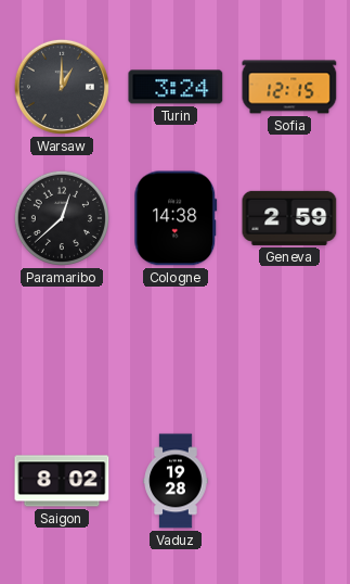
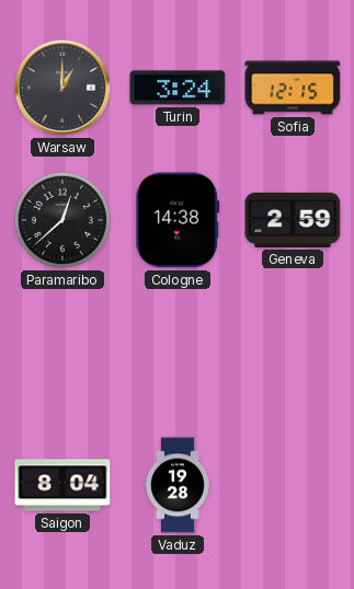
Saigon: 8:02 -> 8:04 (62, 485)
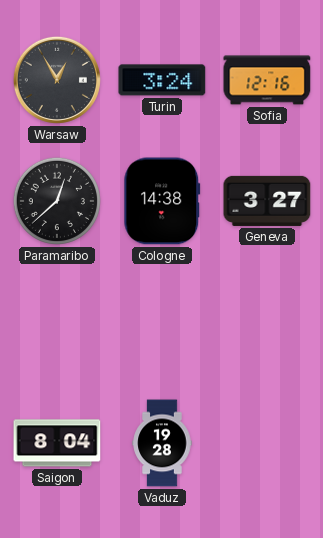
Warsaw: 1:00 -> 12:55 (57, 80)
Sofia: 12:15 -> 12:16 (267, 80)
Geneva: 2:59 -> 3:27 (267, 201)
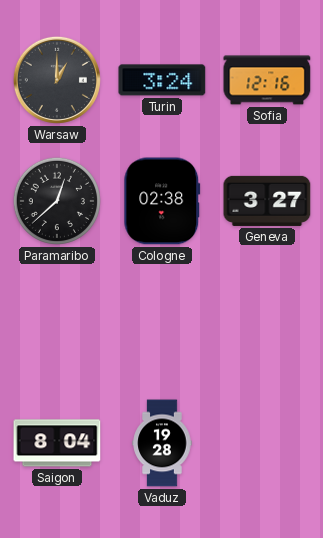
Warsaw: 12:55 -> 1:00 (57, 80)
Cologne: 14:38 -> 02:38 (162, 201)
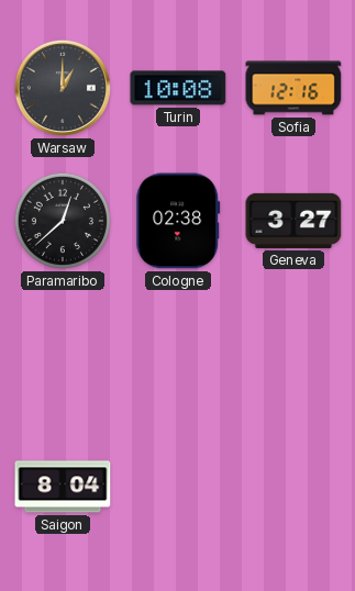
Turin: 3:24 -> 10:08 (178, 88)
Vaduz: 19:28 -> none (162, 443)
